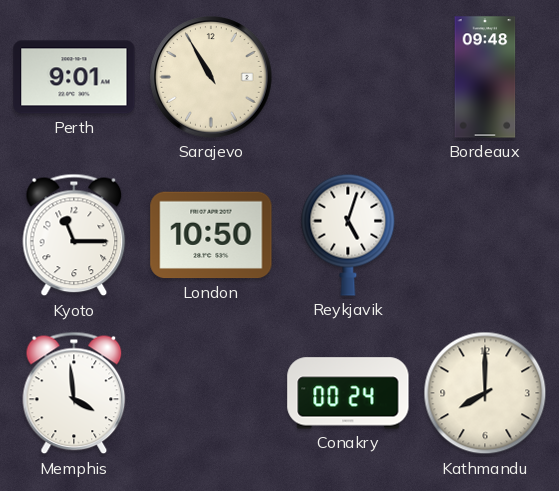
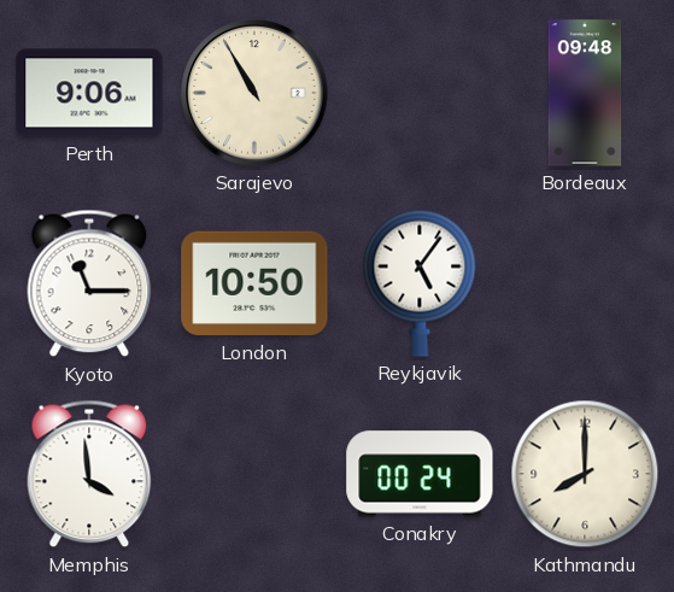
Perth: 9:01 -> 9:06 (89, 93)
Reykjavik: 5:03 -> 5:06 (420, 283)
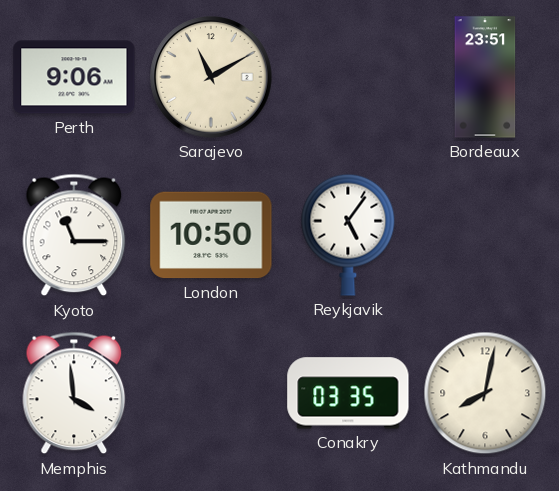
Sarajevo: 10:55 -> 11:10 (211, 77)
Bordeaux: 09:48 -> 23:51 (485, 77)
Conakry: 00:24 -> 03:35 (348, 393)
Kathmandu: 8:00 -> 8:02 (485, 393)
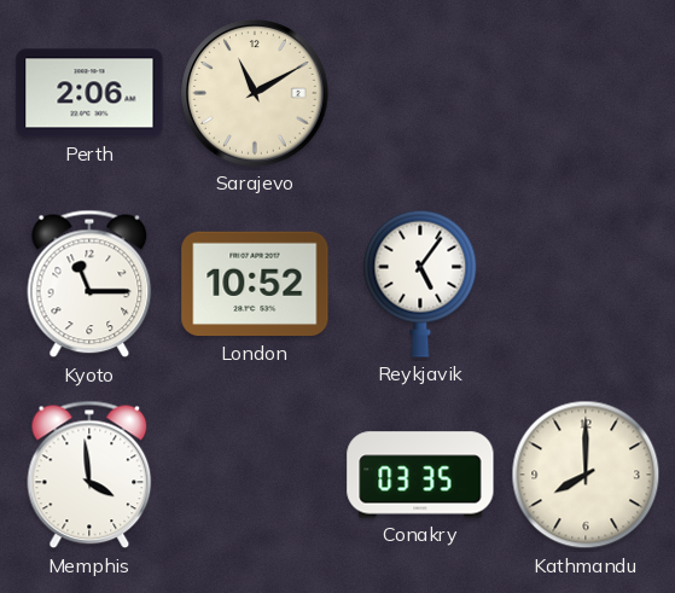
Perth: 9:06 -> 2:06 (89, 93)
Bordeaux: 23:51 -> none (485, 77)
London: 10:50 -> 10:52 (255, 284)
Kathmandu: 8:02 -> 8:00 (586, 475)
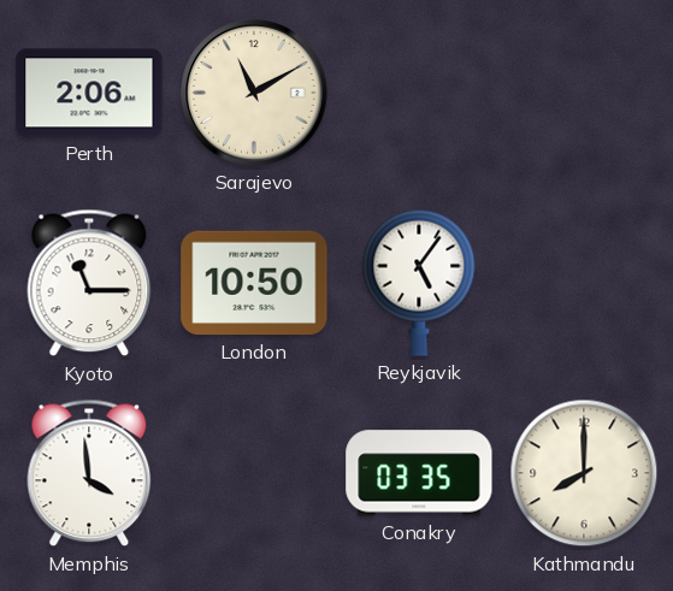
London: 10:52 -> 10:50 (254, 283)
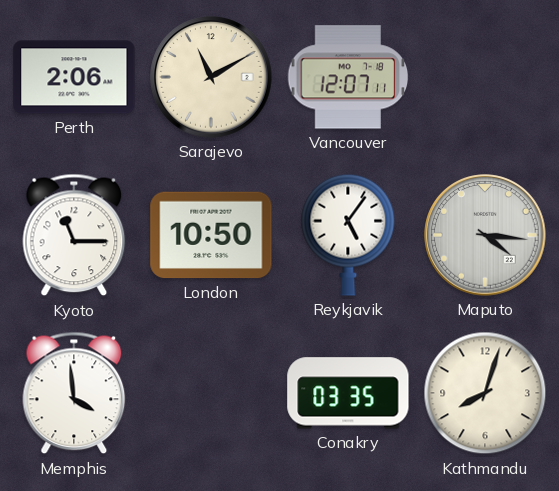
Vancouver: none -> 12:07 (348, 77)
Maputo: none -> 4:16 (485, 235)
Kathmandu: 8:00 -> 8:03 (485, 393)
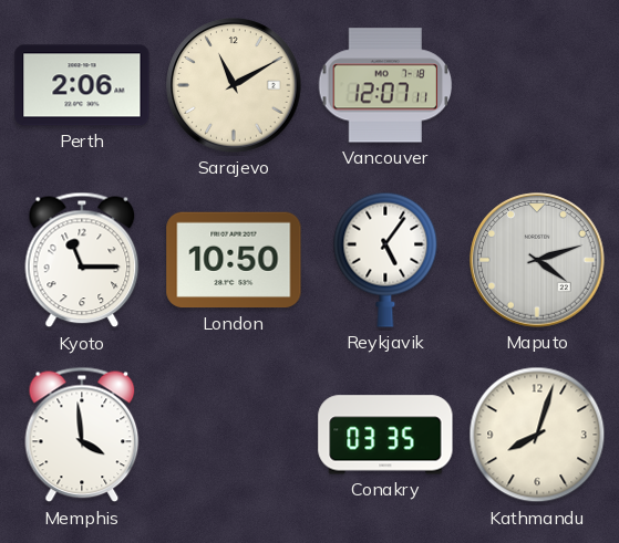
Maputo: 4:16 -> 4:12 (537, 260)
